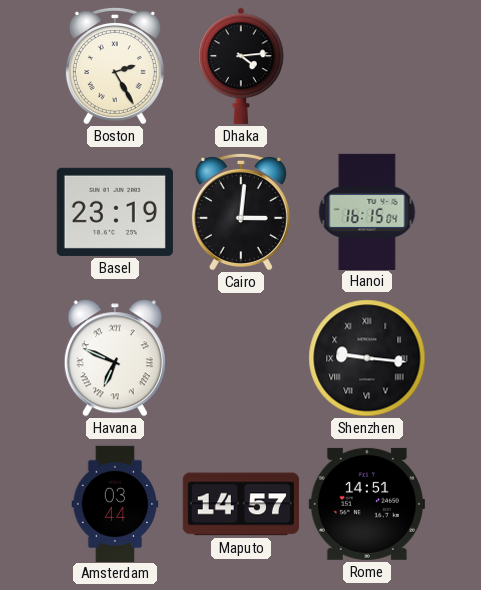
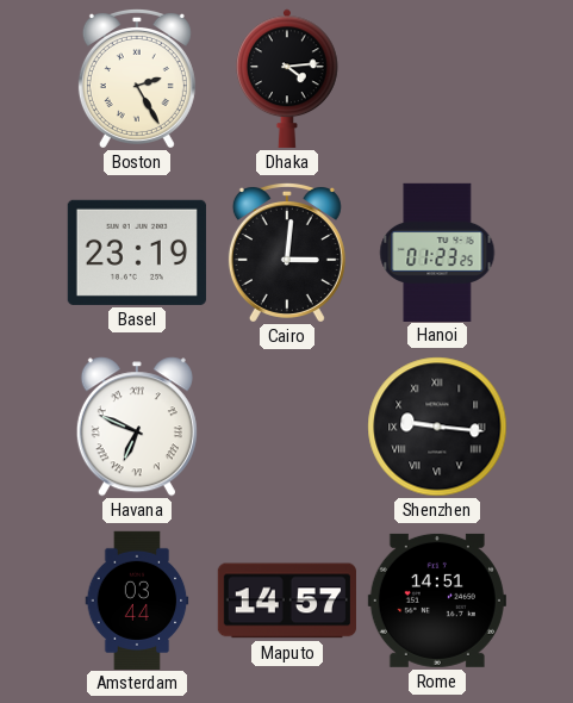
Hanoi: 16:15 -> 01:23 (437, 251)
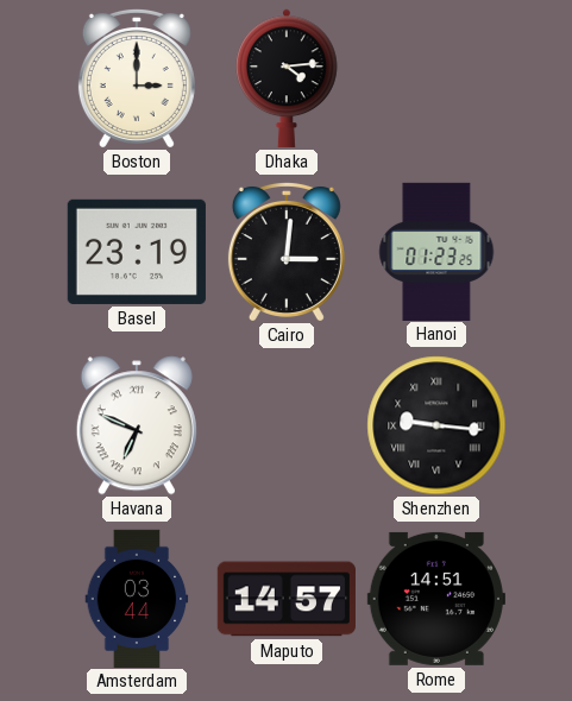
Boston: 2:25 -> 3:00 (137, 77)
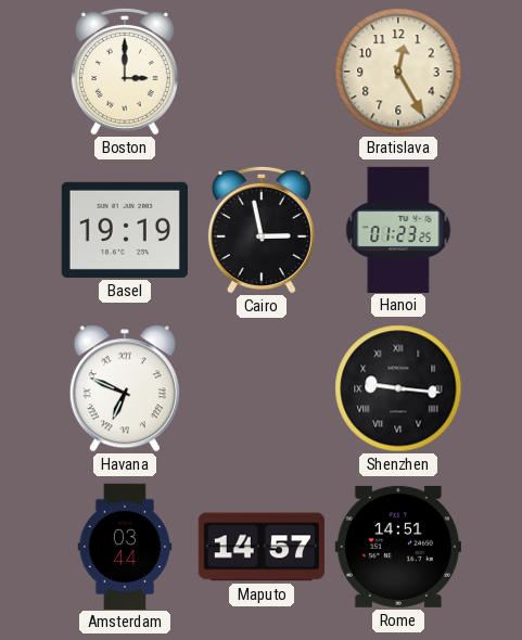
Dhaka: 4:14 -> none (287, 78)
Bratislava: none -> 12:25 (398, 72)
Basel: 23:19 -> 19:19 (125, 230)
Cairo: 3:01 -> 2:58 (262, 229)
